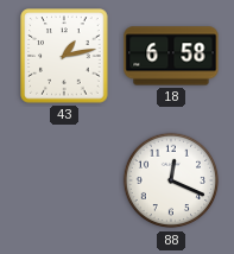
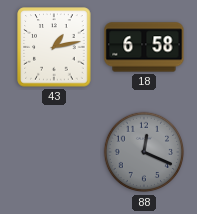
88 dial: white -> grey (144, 152)
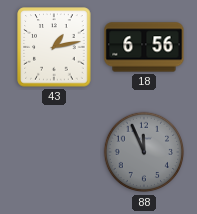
18: 6:58 -> 6:56 (144, 47)
88: 12:19 -> 11:56 (144, 152)
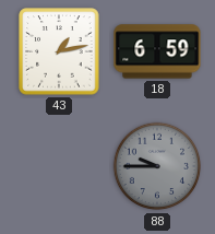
18: 6:56 -> 6:59 (157, 51)
88: 11:56 -> 9:45 (157, 166)
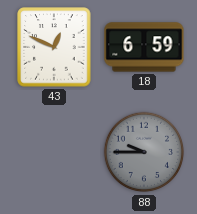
43: 1:13 -> 12:49 (54, 47)
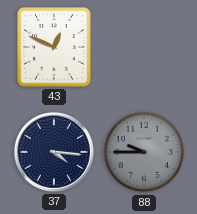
18: 6:59 -> none (144, 47)
37: none -> 4:16 (54, 152)
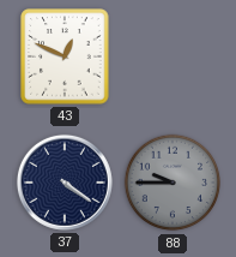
37: 4:16 -> 4:21 (65, 183)
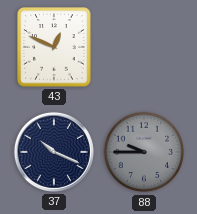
37: 4:21 -> 10:19 (54, 152)
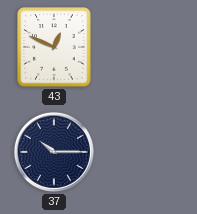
37: 10:19 -> 10:15 (54, 152)
88: 9:45 -> none (144, 152)
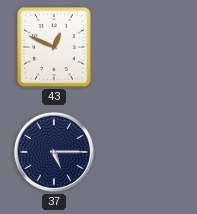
37: 10:15 -> 5:15 (54, 152)
